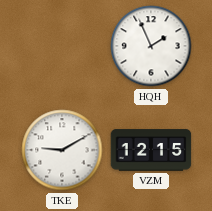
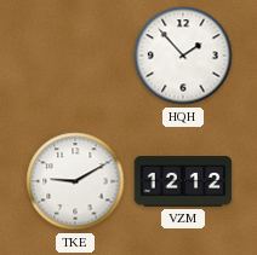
HQH: 1:56 -> 1:53 (183, 56)
VZM: 12:15 -> 12:12 (183, 181)
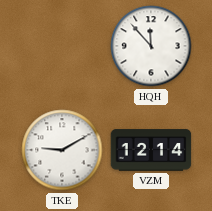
HQH: 1:53 -> 11:53 (151, 46)
VZM: 12:12 -> 12:14 (151, 150)
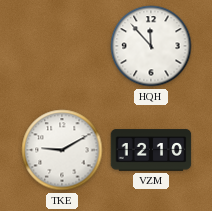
VZM: 12:14 -> 12:10 (151, 150)
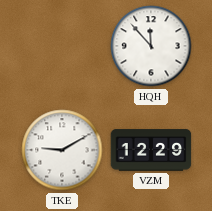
VZM: 12:10 -> 12:29 (151, 150)
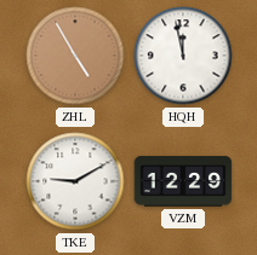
ZHL: none -> 4:55 (75, 56)
HQH: 11:53 -> 11:58 (183, 56)
